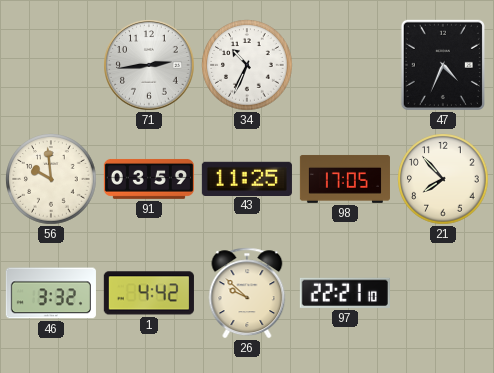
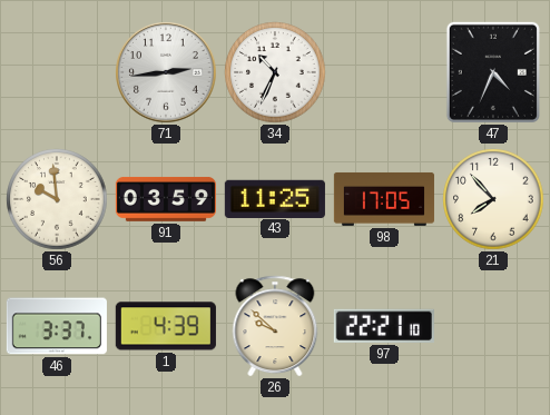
46: 3:32 -> 3:37 (57, 326)
1: 4:42 -> 4:39 (166, 326)
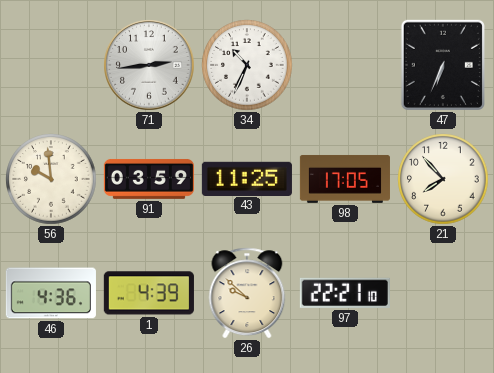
47: 4:34 -> 6:34 (443, 65)
46: 3:37 -> 4:36 (51, 293)
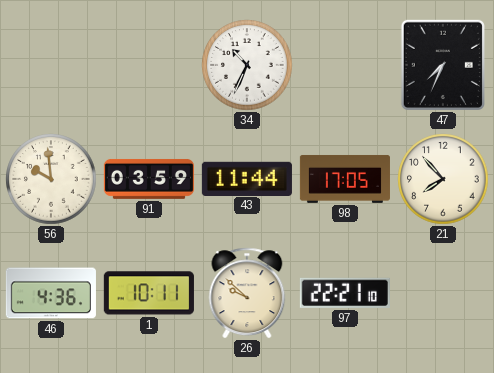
71: 2:44 -> none (149, 65)
47: 6:34 -> 7:34 (443, 65)
43: 11:25 -> 11:44 (247, 178)
1: 4:39 -> 10:11 (149, 293)
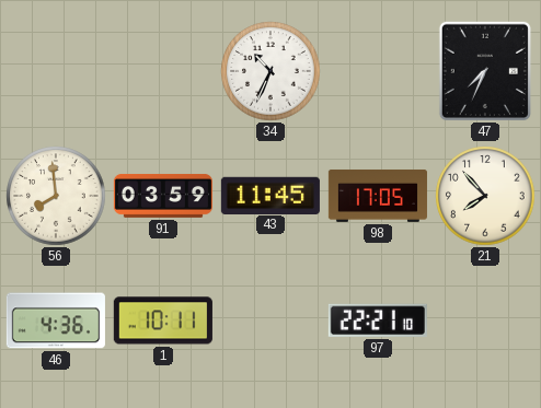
56: 9:59 -> 7:59 (56, 196)
43: 11:44 -> 11:45 (270, 195)
26: 9:52 -> none (247, 293)
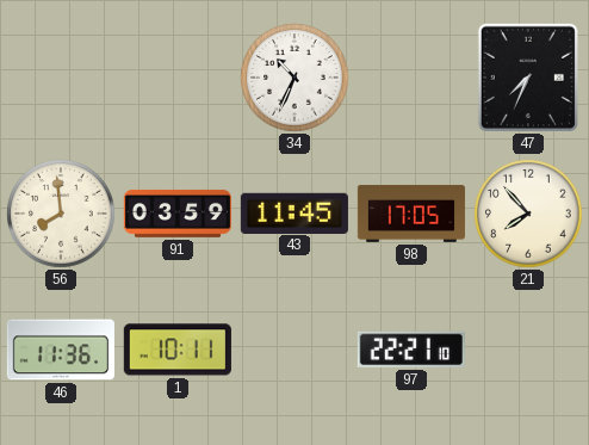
46: 4:36 -> 11:36 (61, 350)
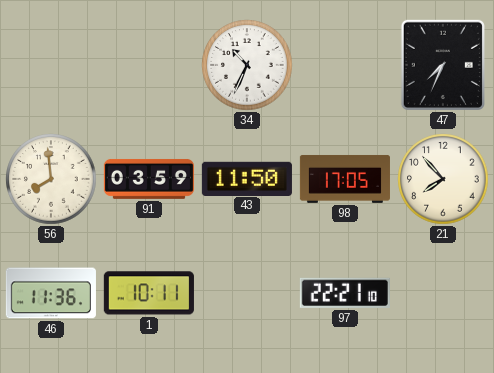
43: 11:45 -> 11:50 (247, 178)
